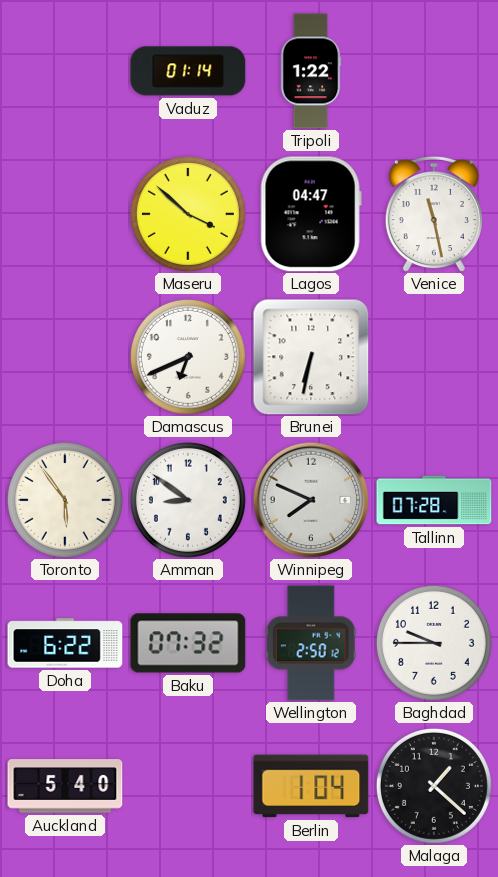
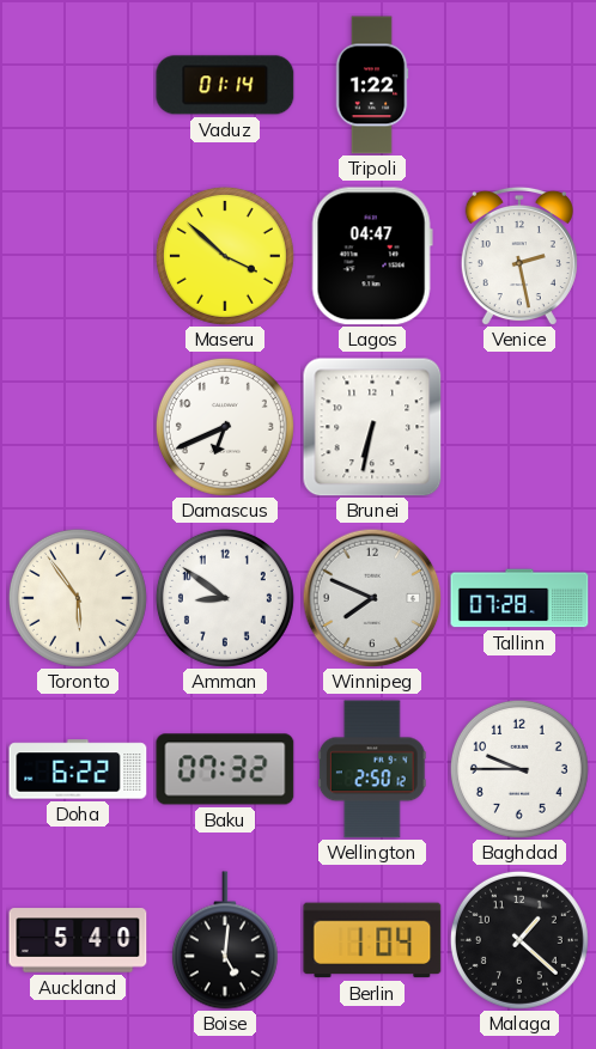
Venice: 11:28 -> 2:28 (519, 256)
Boise: none -> 5:01 (225, 940)
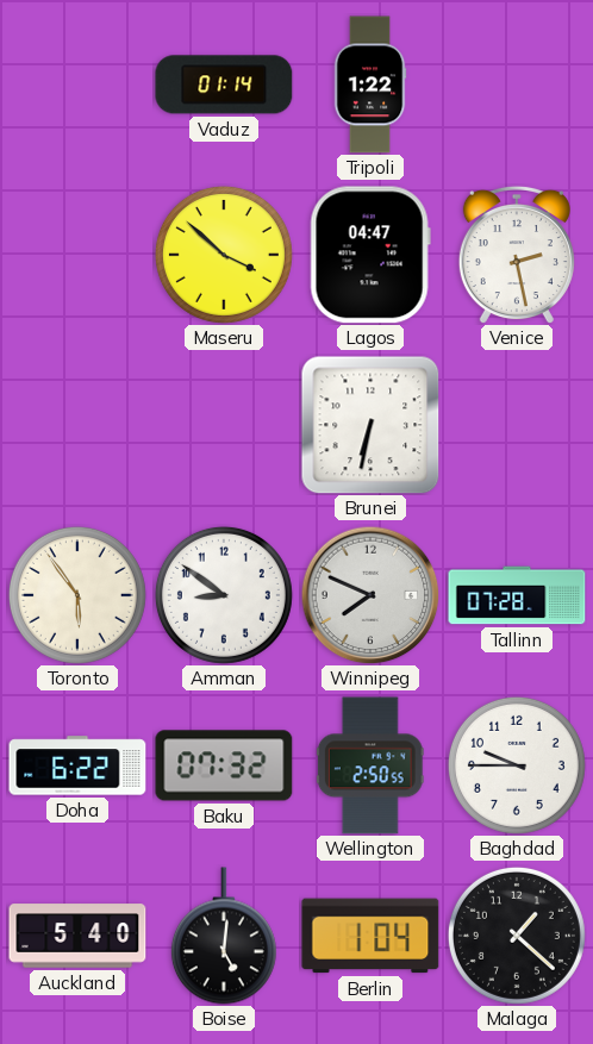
Damascus: 6:41 -> none (225, 427)
Wellington: 2:50:12 -> 2:50:55 (370, 765)
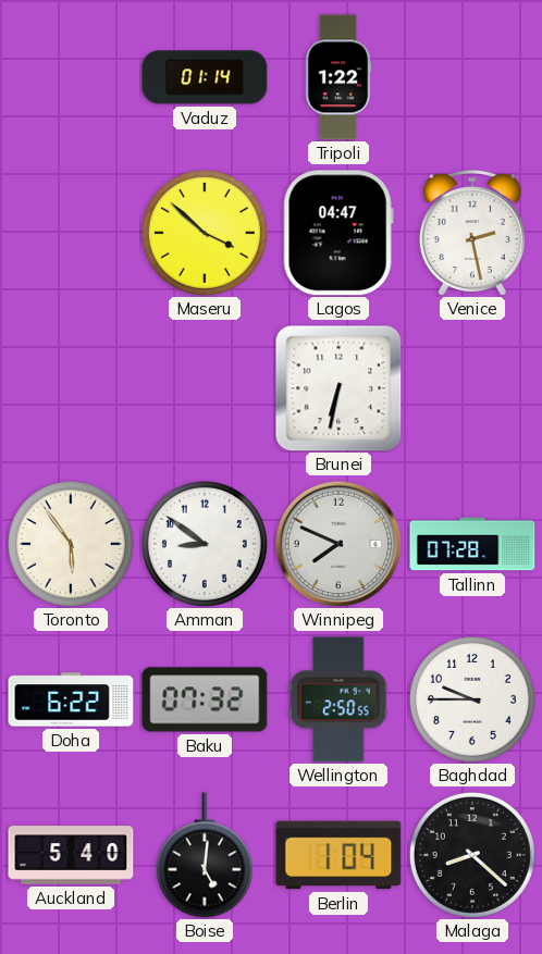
Malaga: 1:22 -> 8:22 (472, 855)
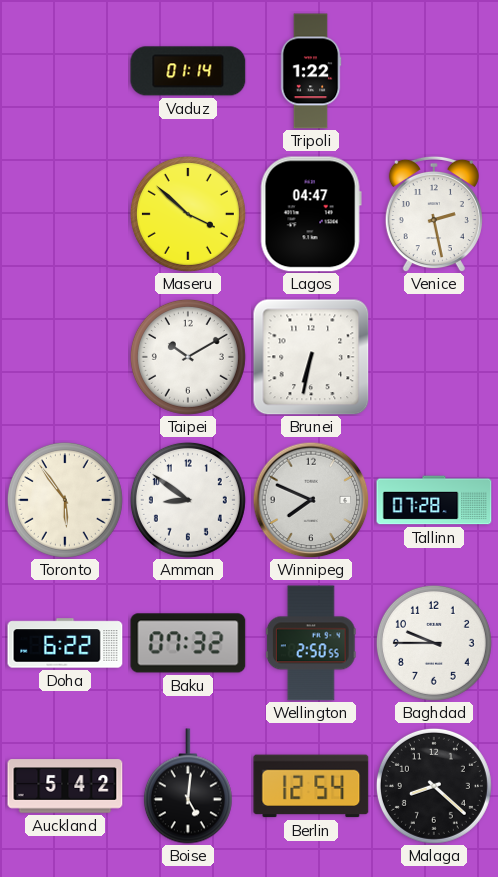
Taipei: none -> 10:10 (188, 357)
Auckland: 5:40 -> 5:42 (65, 786)
Berlin: 1:04 -> 12:54 (311, 786)
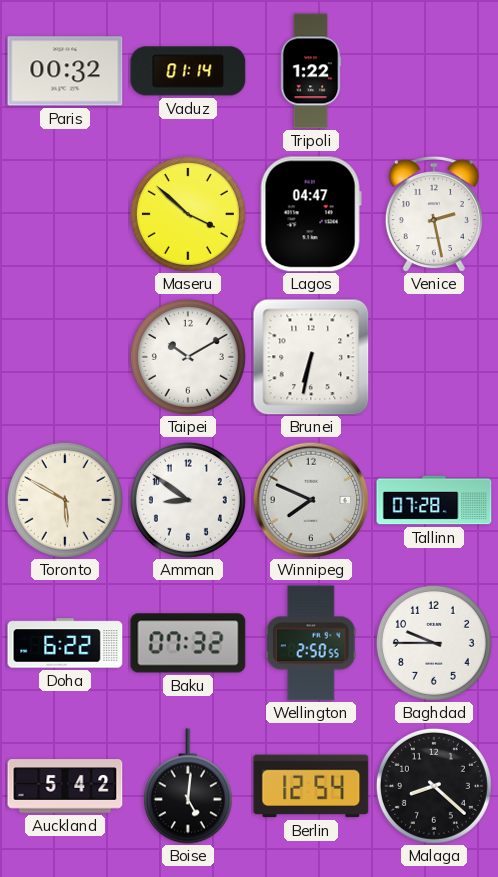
Paris: none -> 00:32 (65, 71)
Toronto: 5:54 -> 5:50 (65, 500)
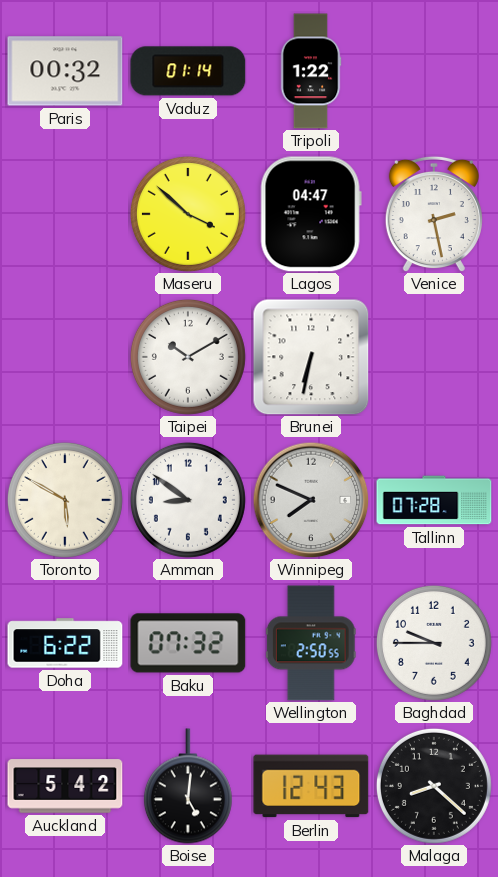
Berlin: 12:54 -> 12:43 (311, 786)
